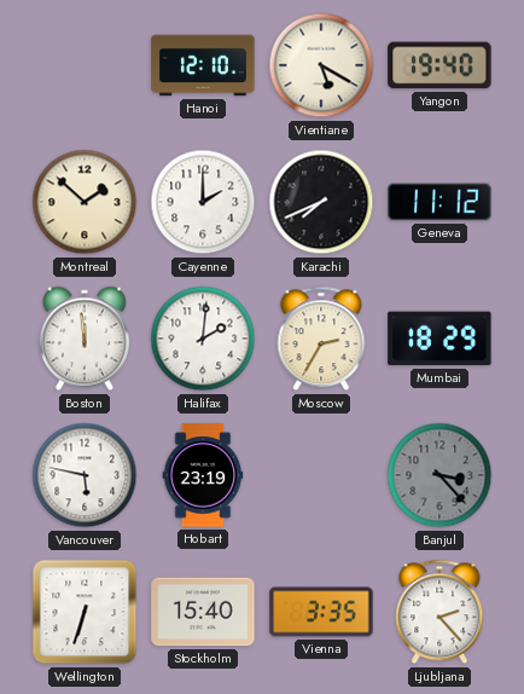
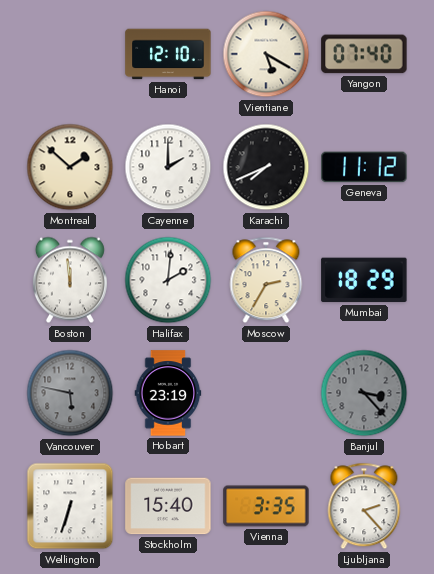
Yangon: 19:40 -> 07:40 (364, 54)
Vancouver dial: white -> grey (70, 393)
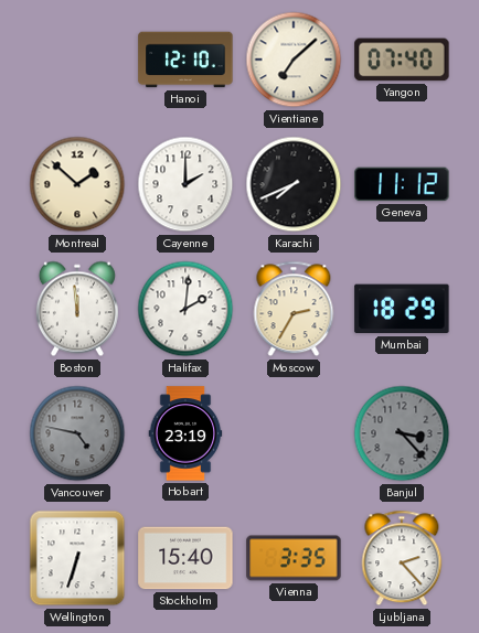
Vientiane: 5:20 -> 7:08 (294, 60)
Vancouver: 5:47 -> 4:47 (77, 433)
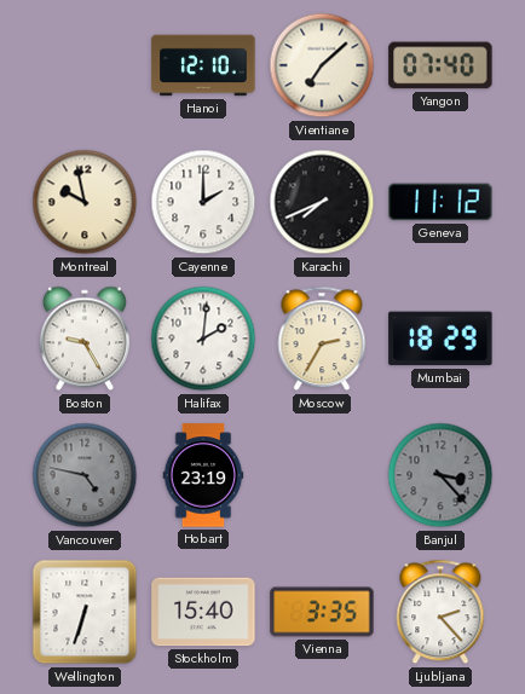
Montreal: 1:52 -> 9:58 (85, 202)
Boston: 11:59 -> 9:25 (85, 339)
